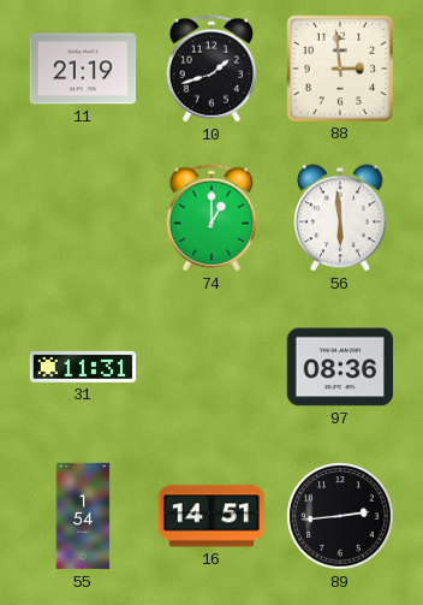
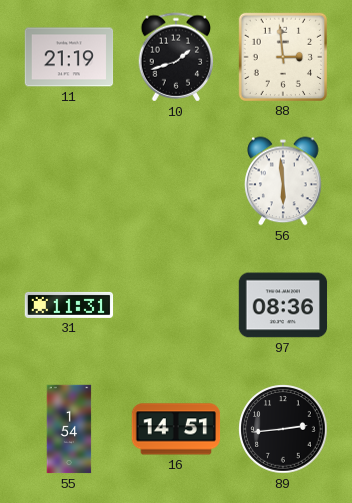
74: 1:00 -> none (211, 218)
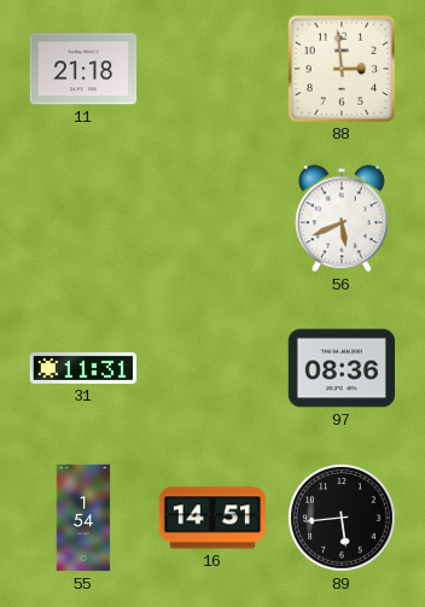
11: 21:19 -> 21:18 (83, 69)
10: 1:42 -> none (176, 57)
56: 5:59 -> 5:41 (342, 218)
89: 2:44 -> 5:44 (342, 518)
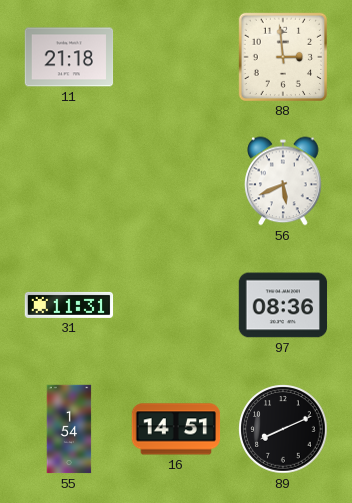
89: 5:44 -> 8:11 (283, 429)
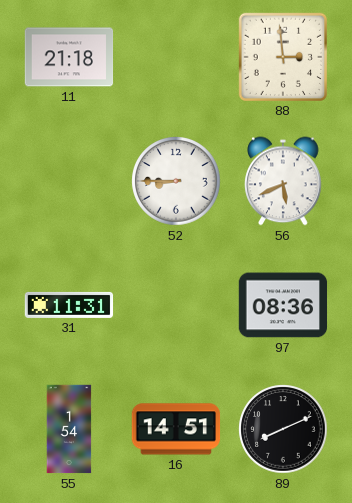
52: none -> 8:45 (176, 181)
